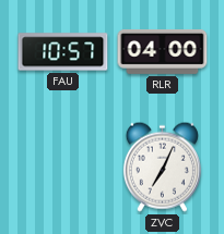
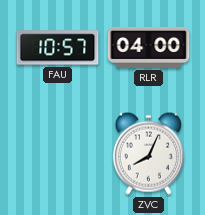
ZVC: 7:04 -> 8:04 (148, 153)
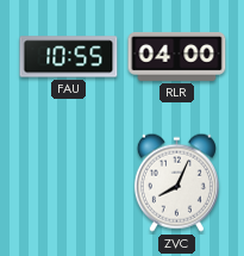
FAU: 10:57 -> 10:55 (69, 57)
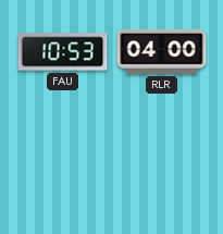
FAU: 10:55 -> 10:53 (63, 52)
ZVC: 8:04 -> none (176, 182)
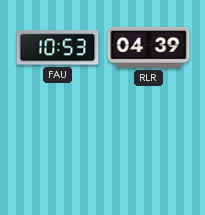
RLR: 04:00 -> 04:39 (149, 47)
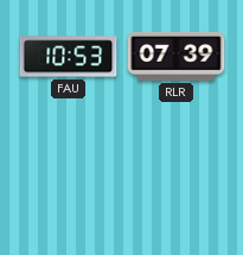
RLR: 04:39 -> 07:39 (177, 56)
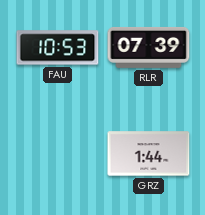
GRZ: none -> 1:44 (149, 154)
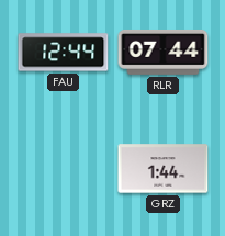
FAU: 10:53 -> 12:44 (64, 53)
RLR: 07:39 -> 07:44 (164, 52)
